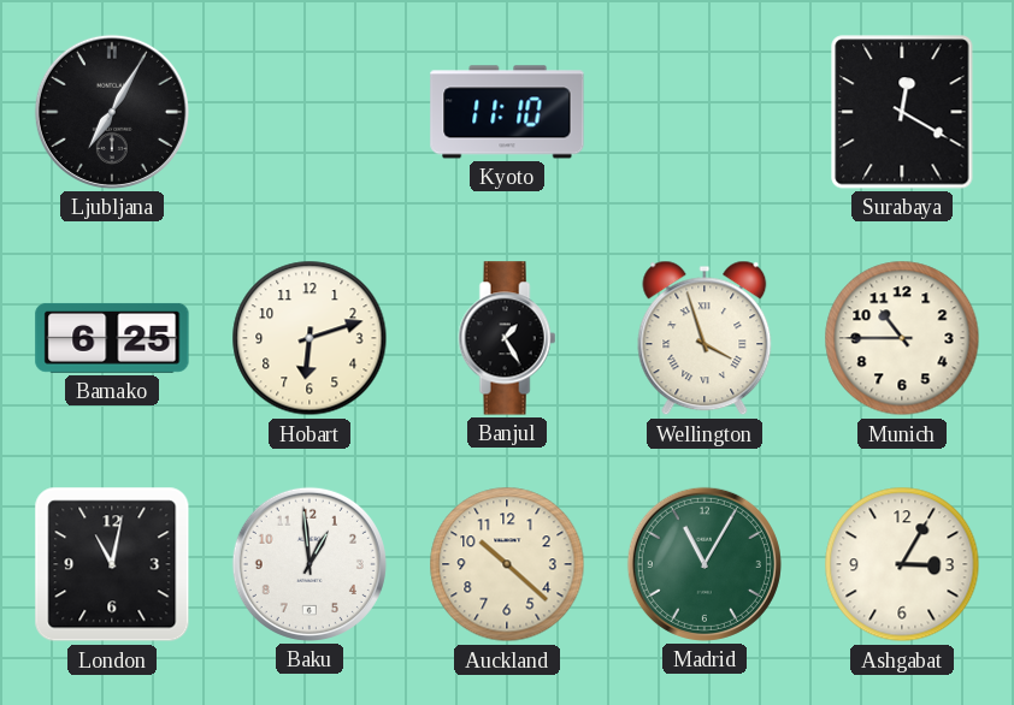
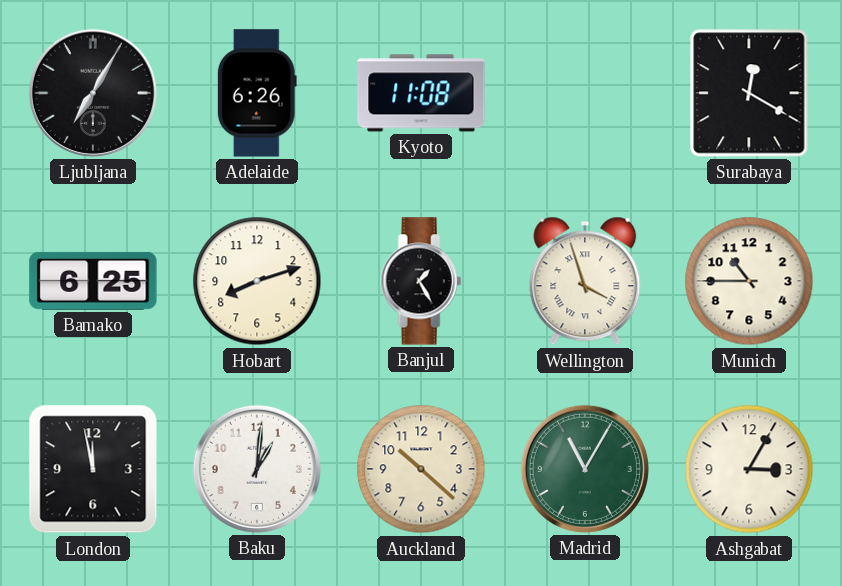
Adelaide: none -> 6:26 (257, 93)
Kyoto: 11:10 -> 11:08 (421, 93)
Hobart: 6:12 -> 8:12 (257, 281)
London: 11:02 -> 11:58 (93, 469)
Baku: 12:59 -> 1:01 (257, 469)
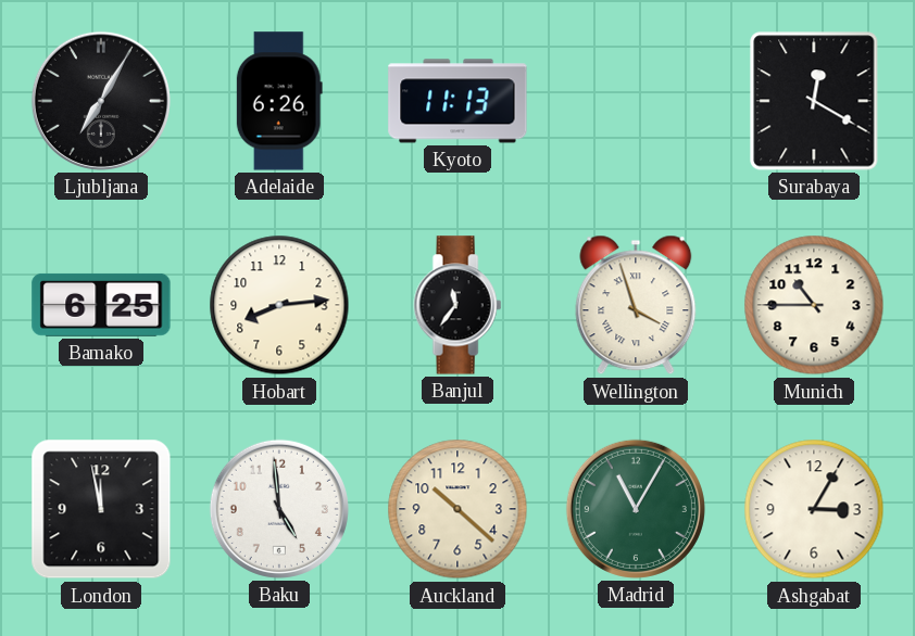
Kyoto: 11:08 -> 11:13 (457, 101)
Hobart: 8:12 -> 8:14 (279, 305)
Banjul: 1:25 -> 11:36 (457, 305)
Baku: 1:01 -> 4:59 (279, 509)
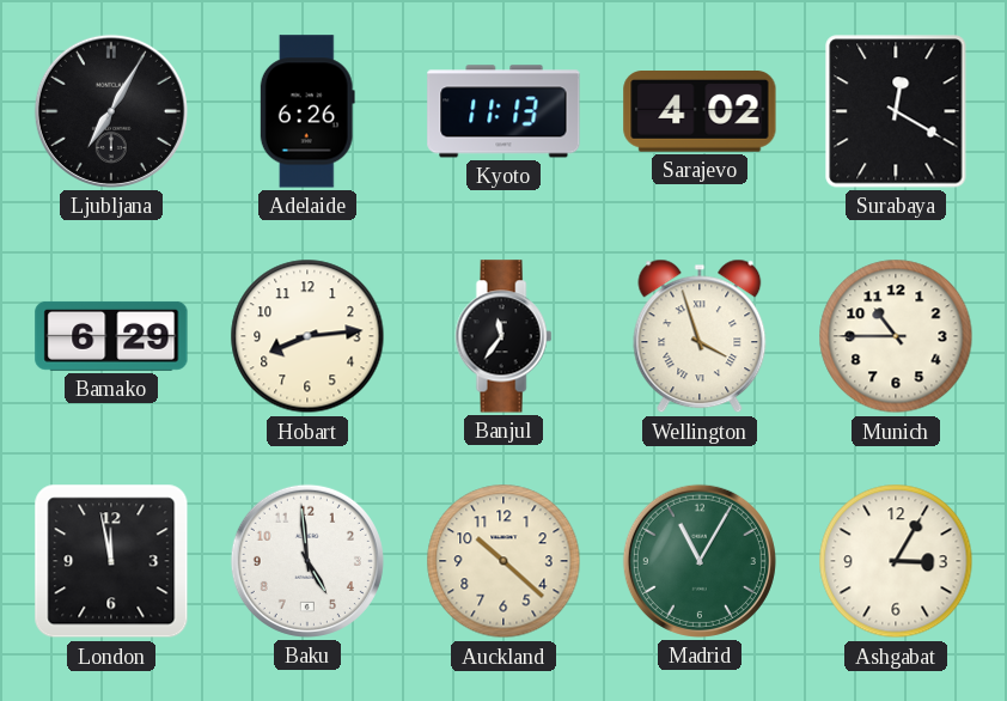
Sarajevo: none -> 4:02 (700, 111)
Bamako: 6:25 -> 6:29 (111, 336)
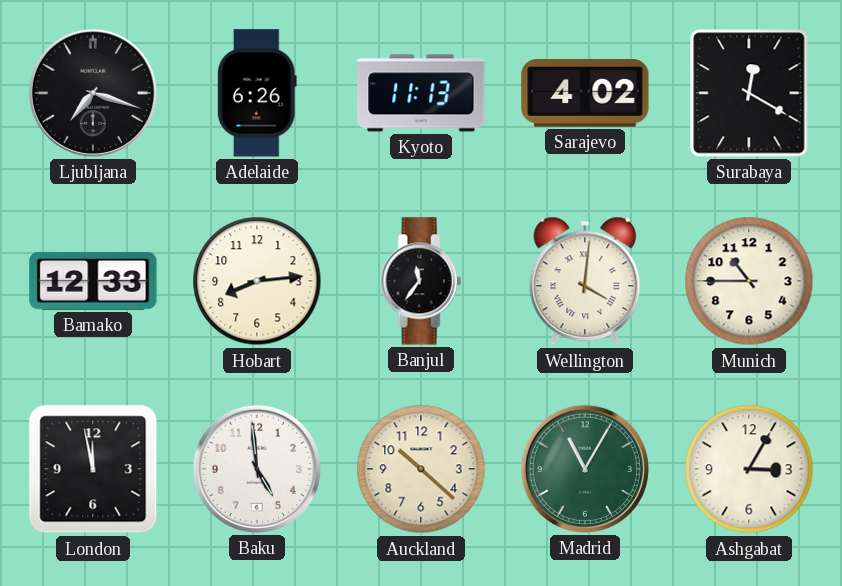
Ljubljana: 7:05 -> 7:18 (93, 93)
Bamako: 6:29 -> 12:33 (93, 281)
Wellington: 3:57 -> 4:01 (585, 281)
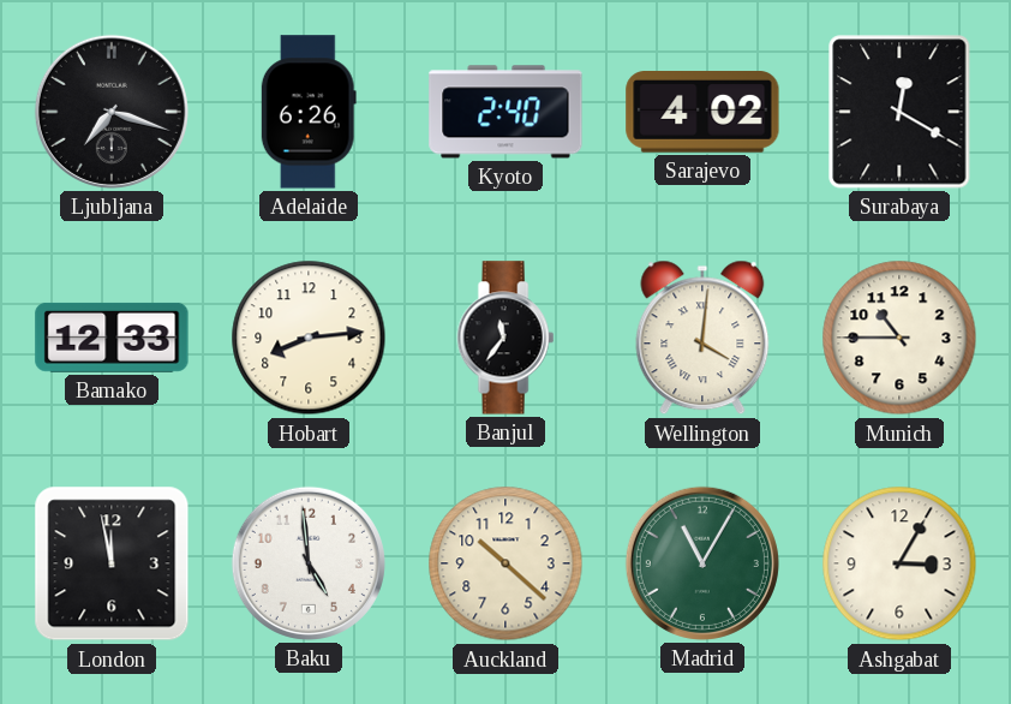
Kyoto: 11:13 -> 2:40 (505, 112)
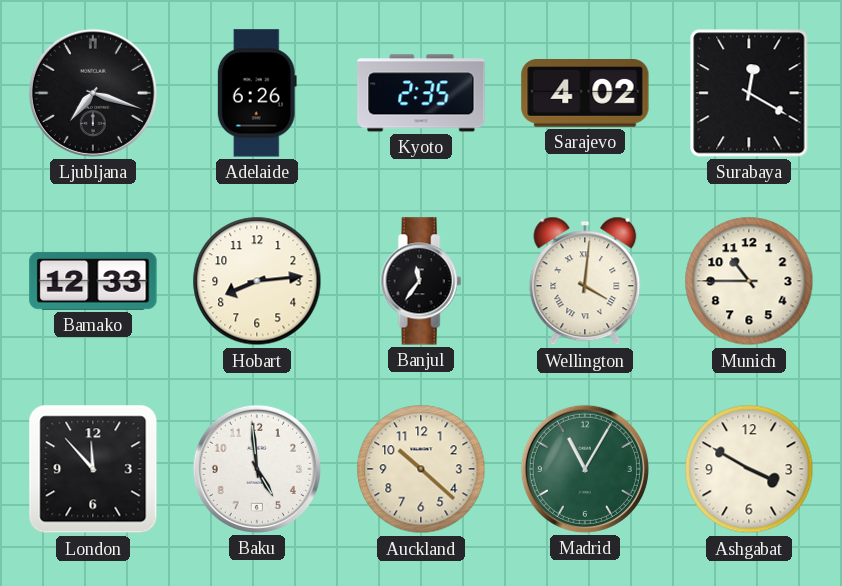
Kyoto: 2:40 -> 2:35 (421, 93)
London: 11:58 -> 11:53 (93, 469)
Ashgabat: 3:05 -> 3:50 (749, 469)
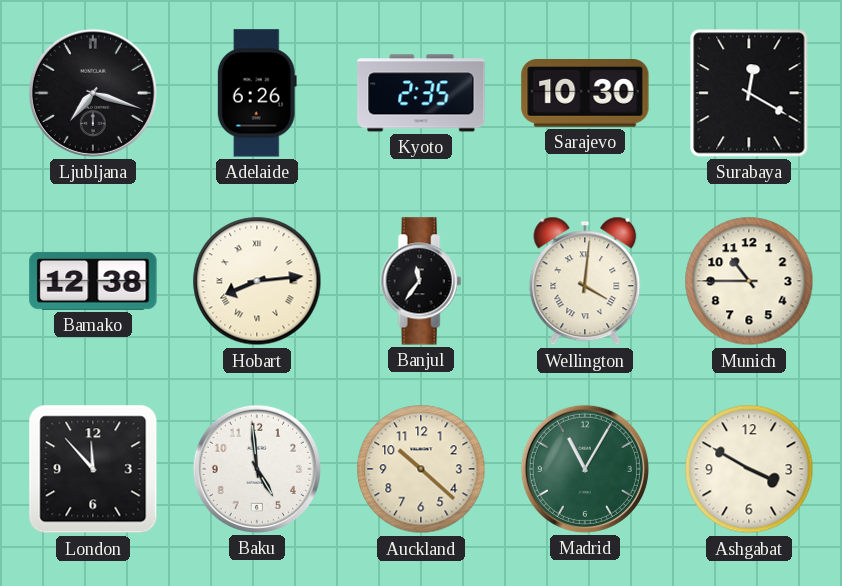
Sarajevo: 4:02 -> 10:30 (585, 93)
Bamako: 12:33 -> 12:38 (93, 281)
Hobart numerals: Arabic -> Roman (257, 281)
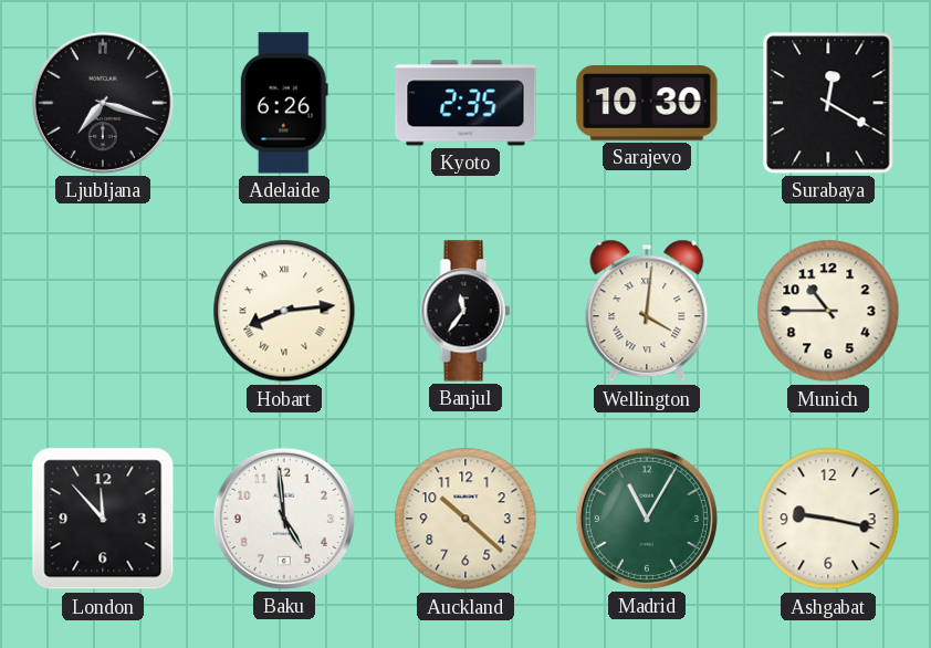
Bamako: 12:38 -> none (93, 281)
Ashgabat: 3:50 -> 9:17 (828, 519)
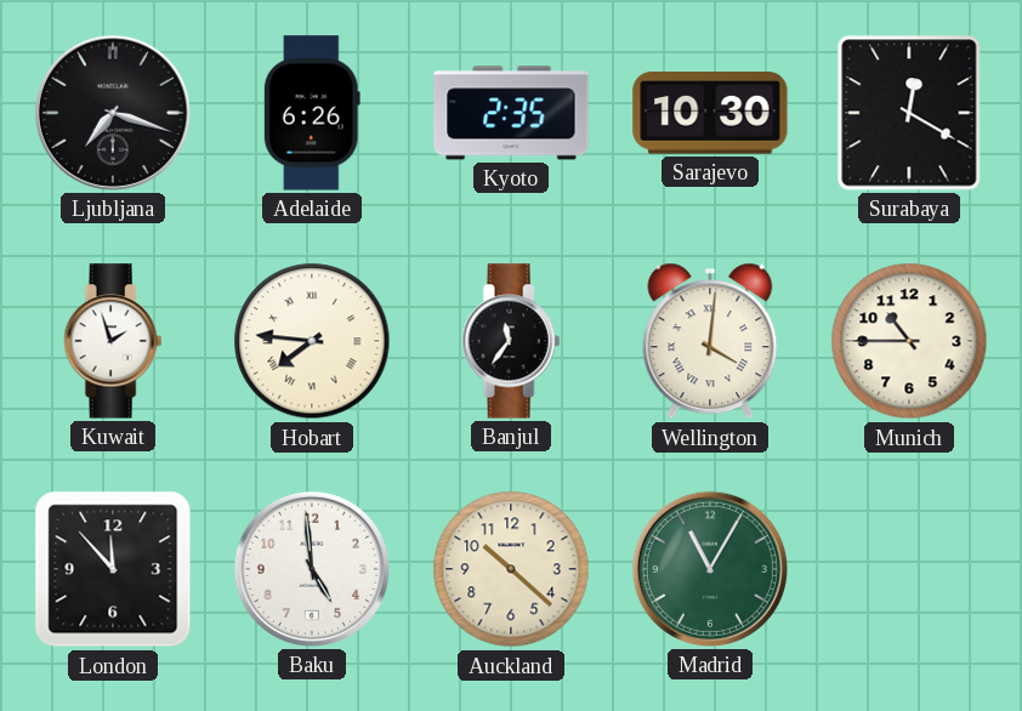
Kuwait: none -> 1:57 (113, 341)
Hobart: 8:14 -> 7:46 (312, 341)
Ashgabat: 9:17 -> none (828, 519)
